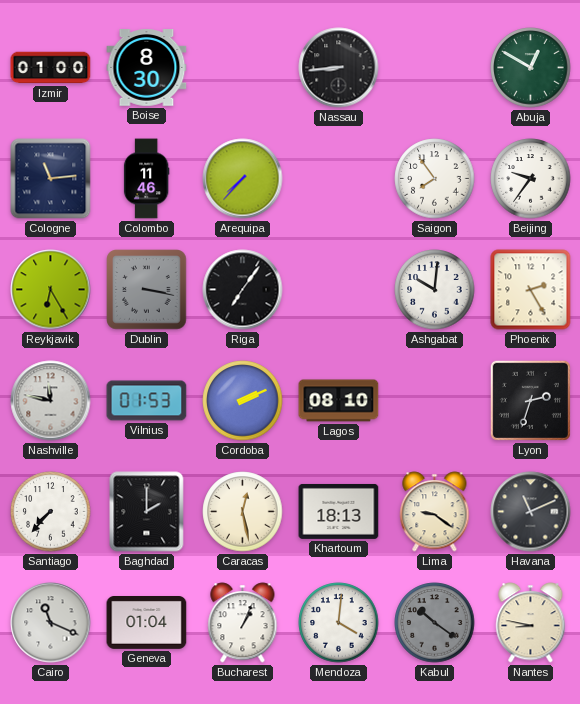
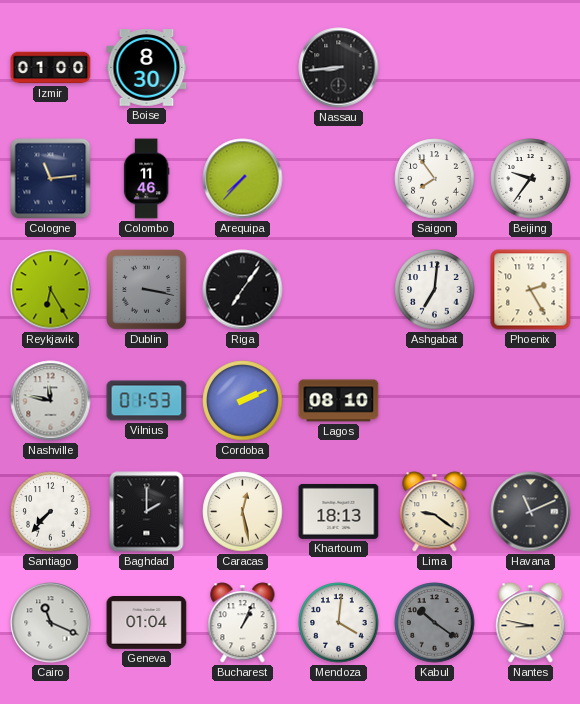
Abuja: 12:50 -> none (531, 68)
Ashgabat: 10:01 -> 7:01 (435, 290)
Lyon: 2:33 -> none (530, 400)
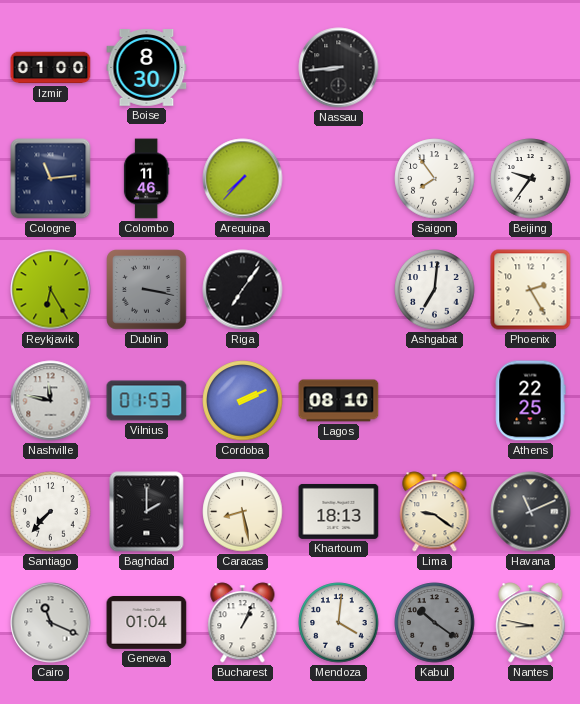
Athens: none -> 22:25 (531, 401)
Caracas: 12:28 -> 8:28 (243, 512)
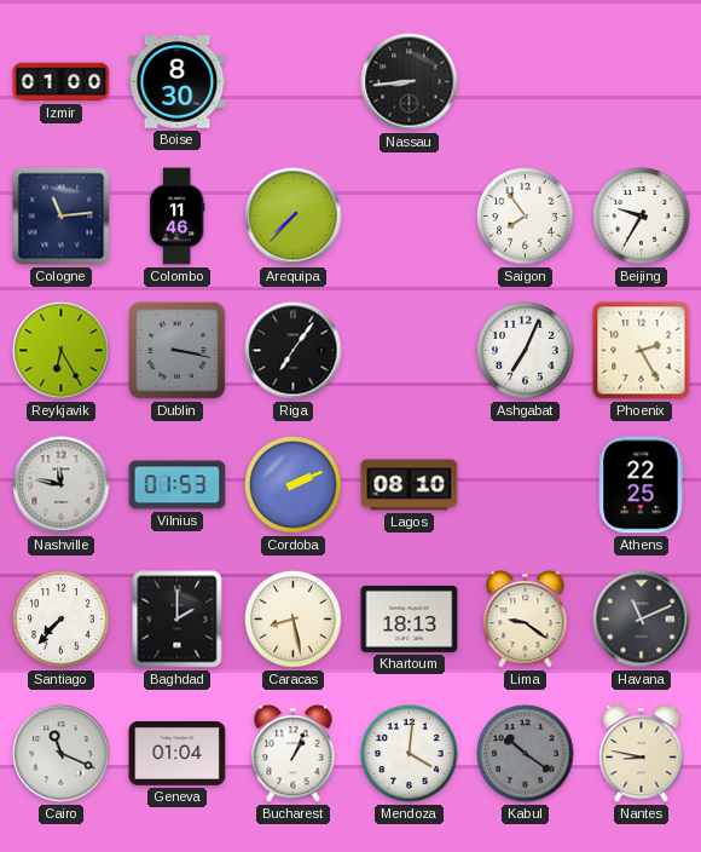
Beijing: 9:36 -> 9:35 (642, 217)
Ashgabat: 7:01 -> 7:04 (526, 351)
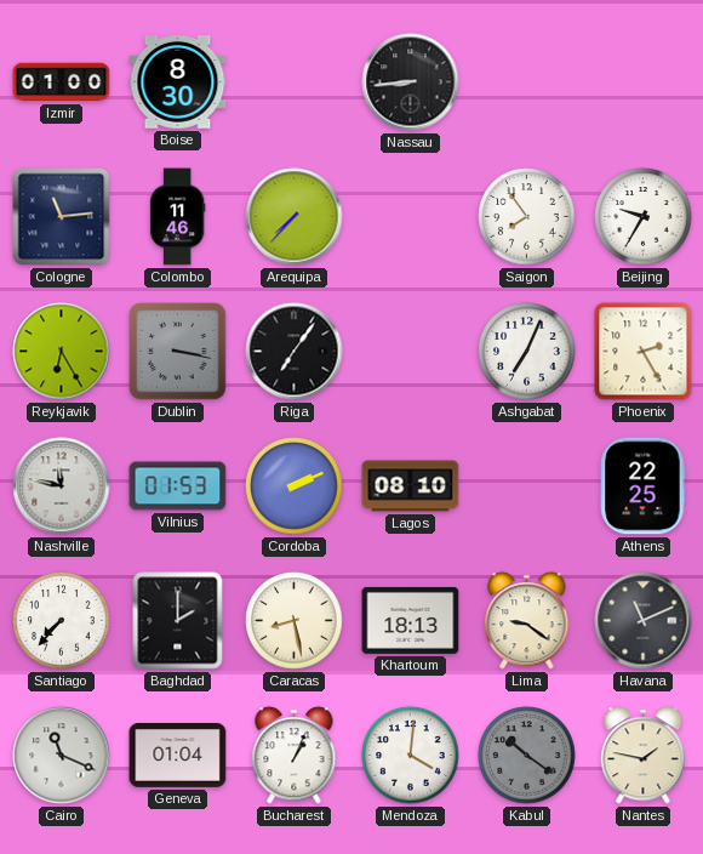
Nantes: 8:47 -> 1:47 (644, 756)
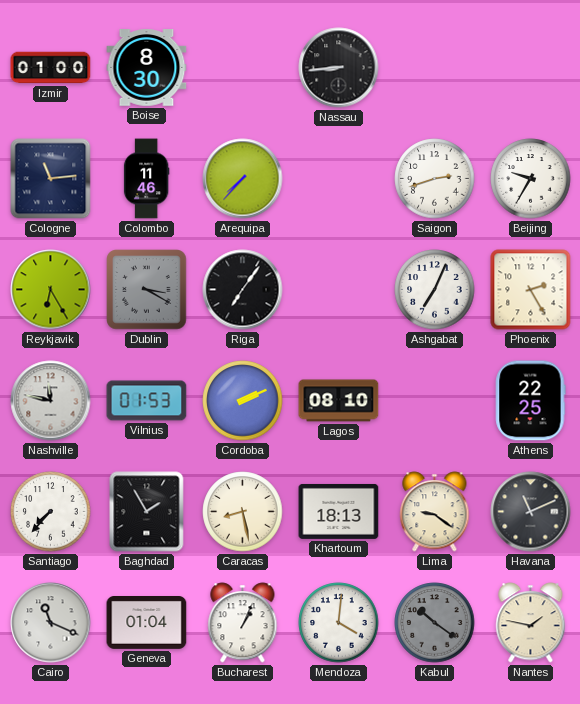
Saigon: 7:54 -> 2:42 (435, 179)
Dublin: 3:17 -> 3:20 (147, 290)
Baghdad: 2:00 -> 1:55 (147, 512)
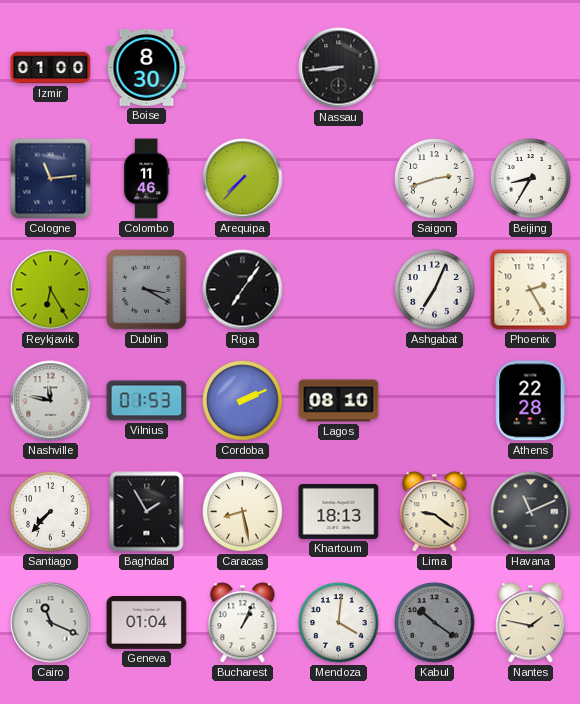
Beijing: 9:35 -> 8:35 (531, 179)
Athens: 22:25 -> 22:28 (531, 401)
